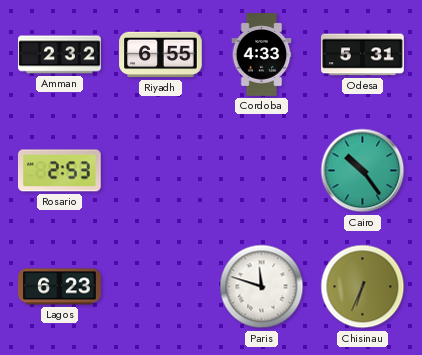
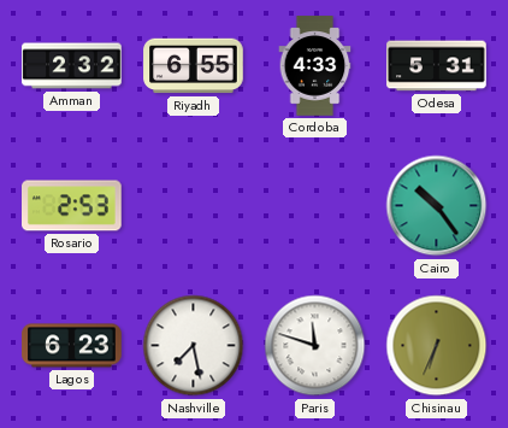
Nashville: none -> 7:28 (194, 346)
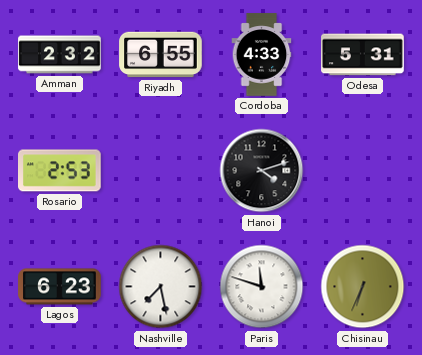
Hanoi: none -> 4:12 (262, 171)
Cairo: 10:24 -> none (437, 206)
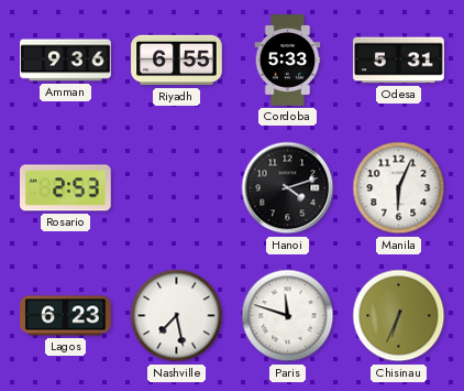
Amman: 2:32 -> 9:36 (66, 61)
Cordoba: 4:33 -> 5:33 (288, 61)
Manila: none -> 6:04 (399, 188)
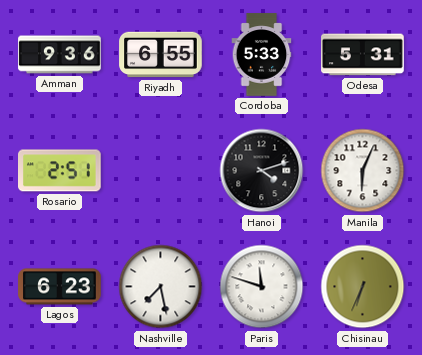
Rosario: 2:53 -> 2:51 (60, 171)
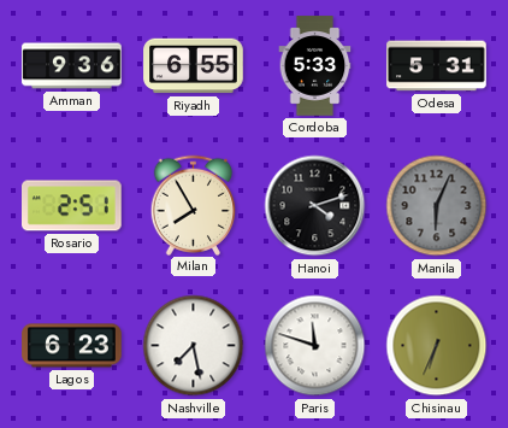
Milan: none -> 7:55 (194, 205)
Manila dial: white -> grey (437, 206)
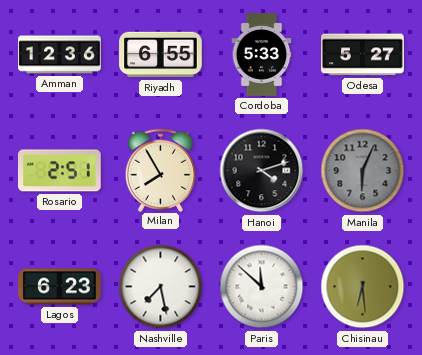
Amman: 9:36 -> 12:36 (60, 55)
Odesa: 5:31 -> 5:27 (363, 55)
Paris: 11:48 -> 11:52 (262, 287)
Chisinau: 6:34 -> 6:29 (363, 287)
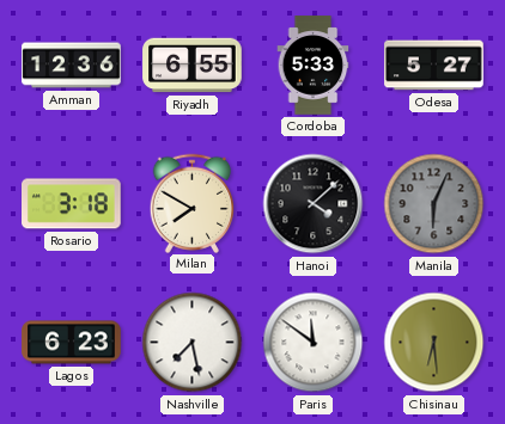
Rosario: 2:51 -> 3:18 (72, 204)
Milan: 7:55 -> 7:50 (193, 203)
Hanoi: 4:12 -> 4:08 (314, 204)
Paris: 11:52 -> 11:51 (314, 343)
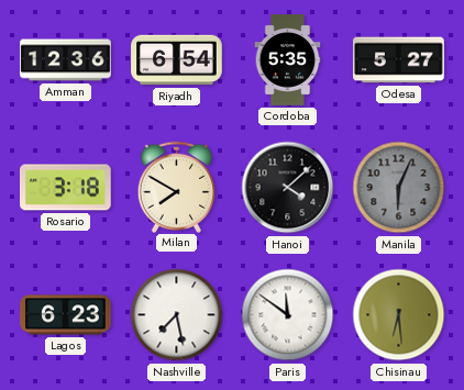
Riyadh: 6:55 -> 6:54 (177, 60)
Cordoba: 5:33 -> 5:35 (288, 60)
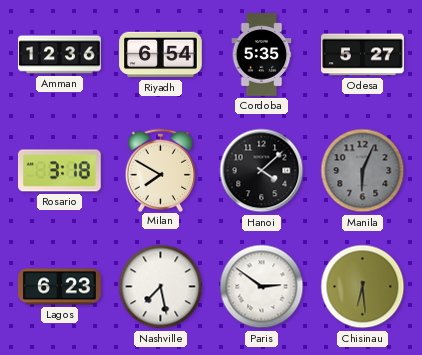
Paris: 11:51 -> 2:51 (262, 287)
